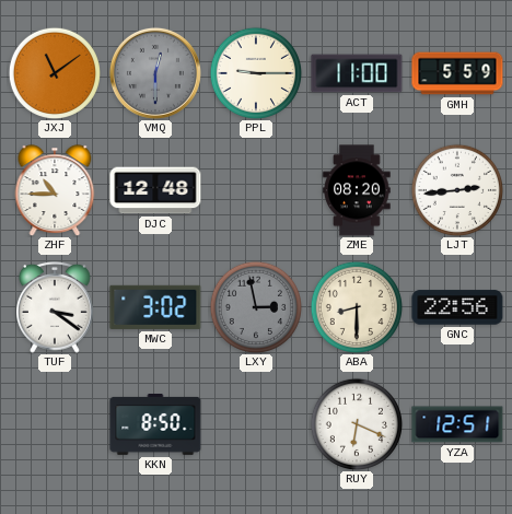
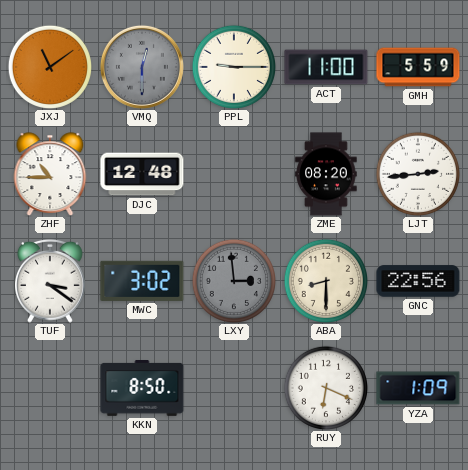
LXY: 2:58 -> 2:59 (233, 280)
YZA: 12:51 -> 1:09 (418, 388)
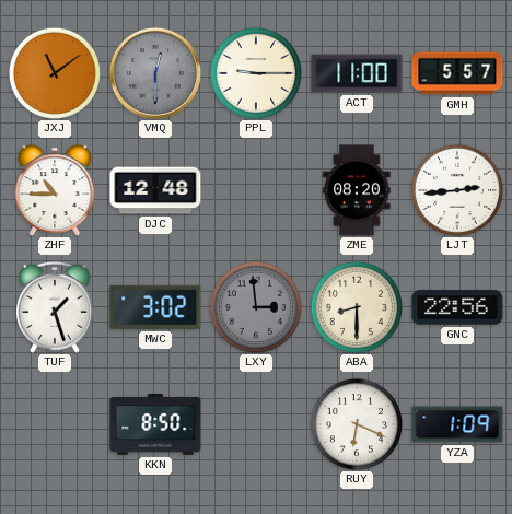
GMH: 5:59 -> 5:57 (457, 73)
TUF: 3:21 -> 1:27 (56, 307)
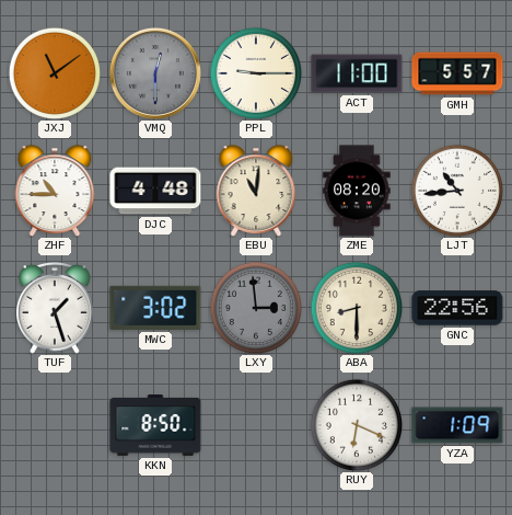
DJC: 12:48 -> 4:48 (155, 191)
EBU: none -> 11:01 (256, 191)
LJT: 2:44 -> 10:44 (456, 190)
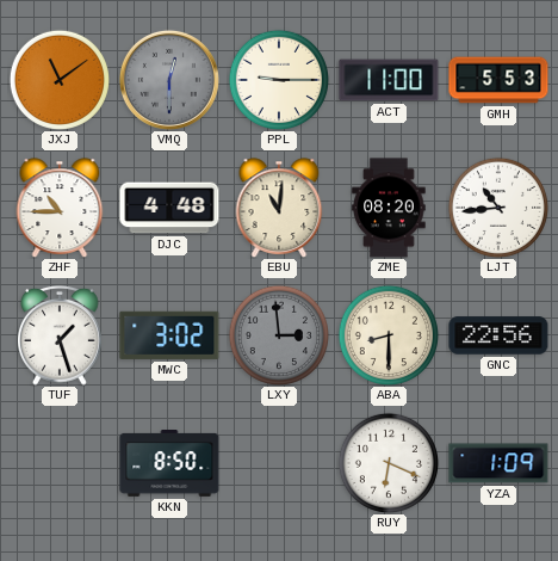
GMH: 5:57 -> 5:53 (498, 80)
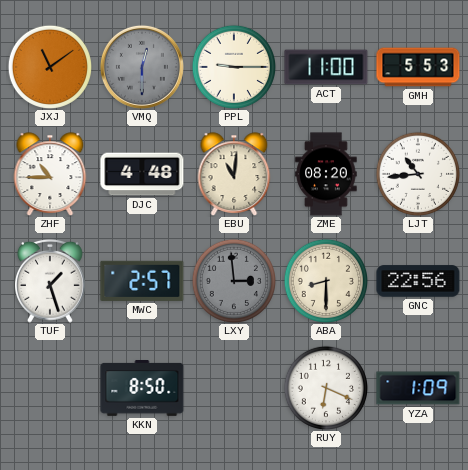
MWC: 3:02 -> 2:57 (142, 281)
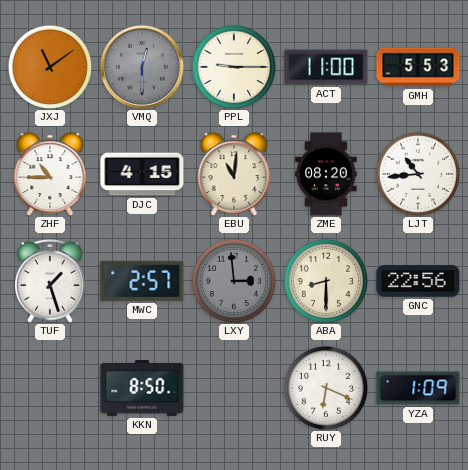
DJC: 4:48 -> 4:15 (142, 174)
